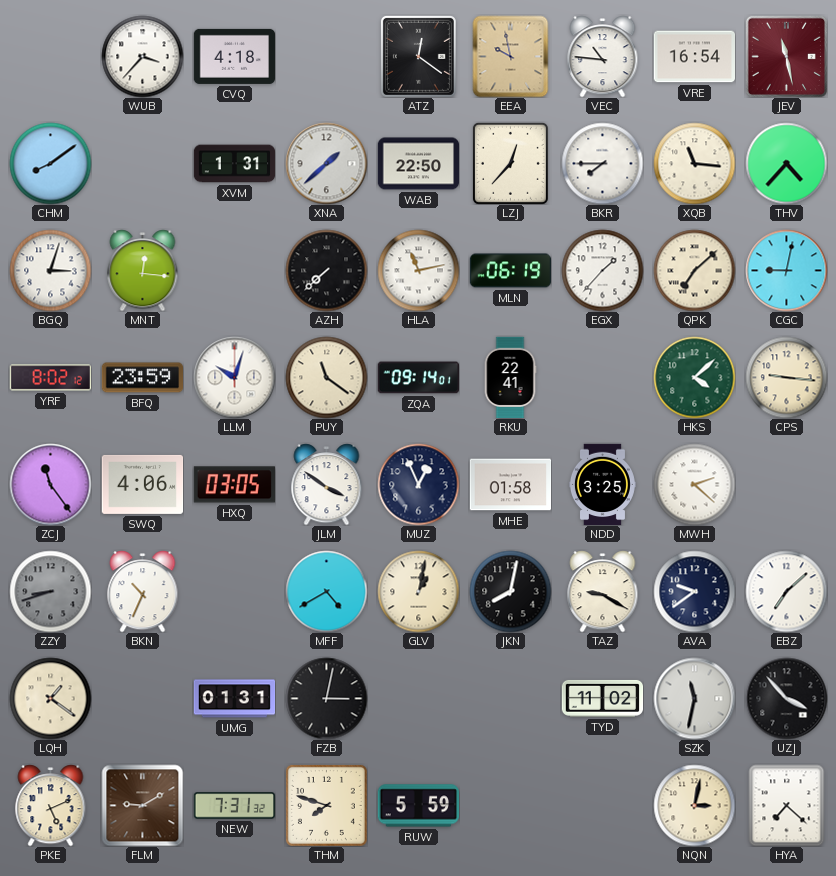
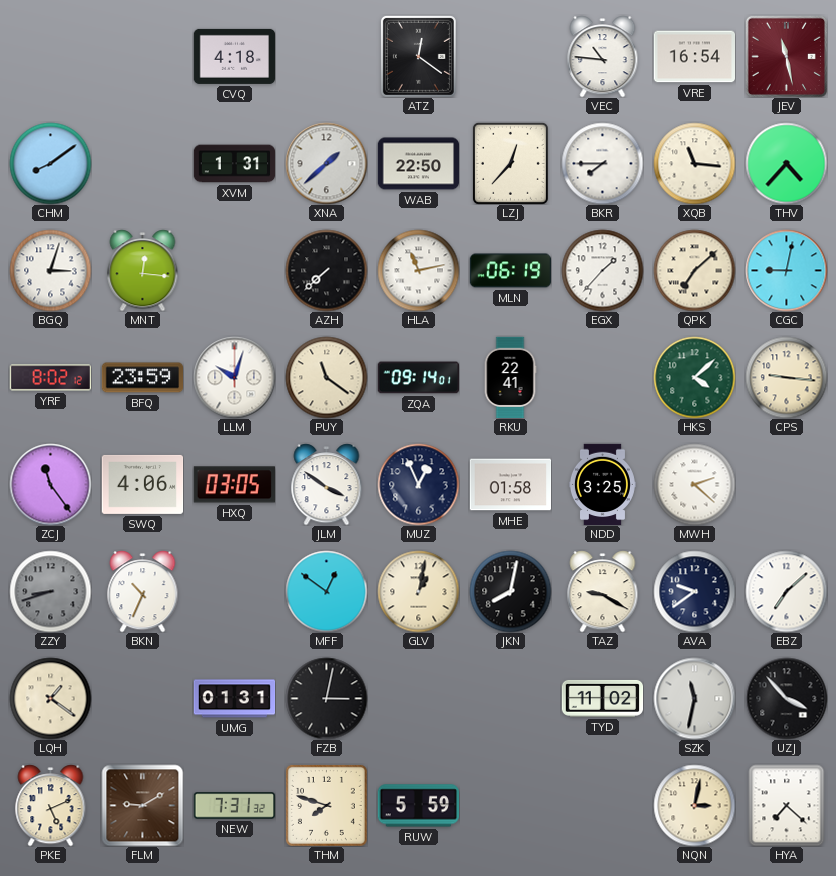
WUB: 3:37 -> none (142, 56)
EEA: 9:58 -> none (511, 56)
MFF: 4:40 -> 12:51 (326, 591)
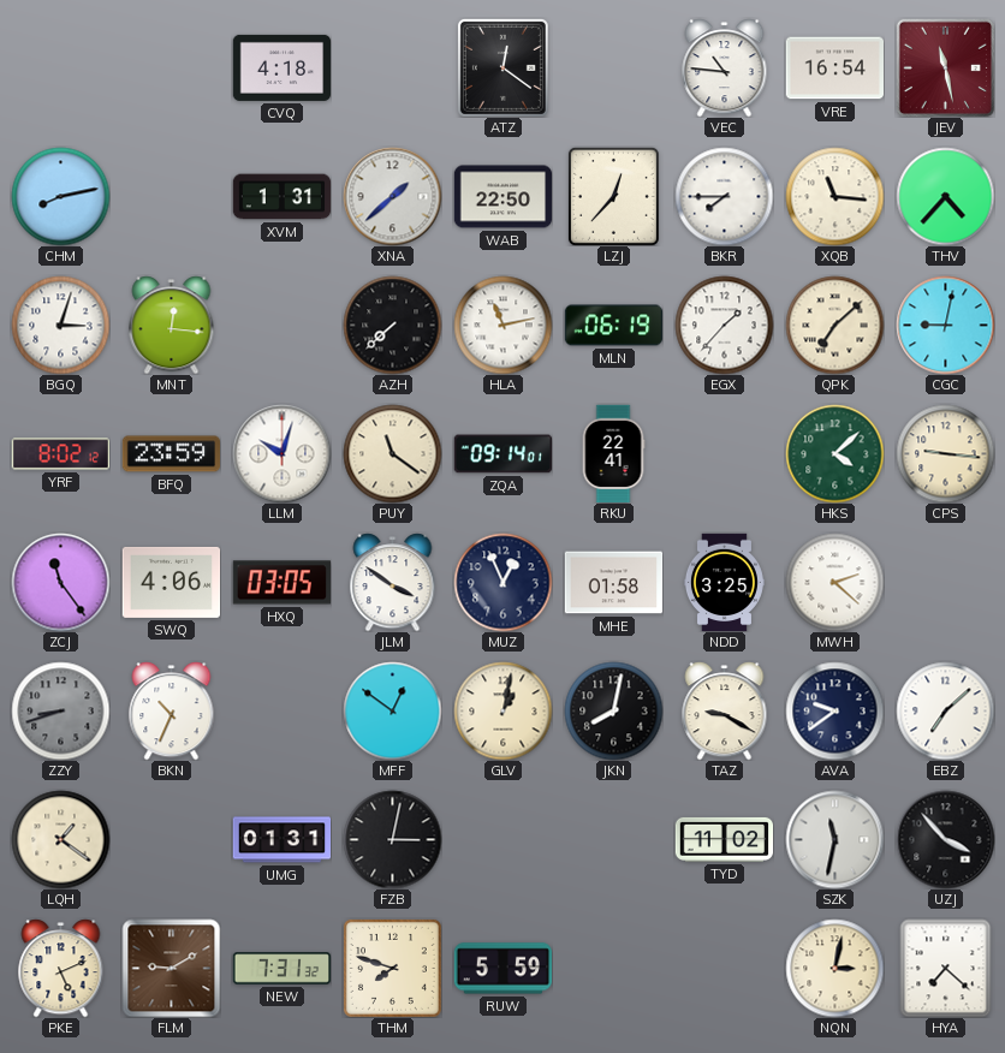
CHM: 8:09 -> 8:13 (60, 196)
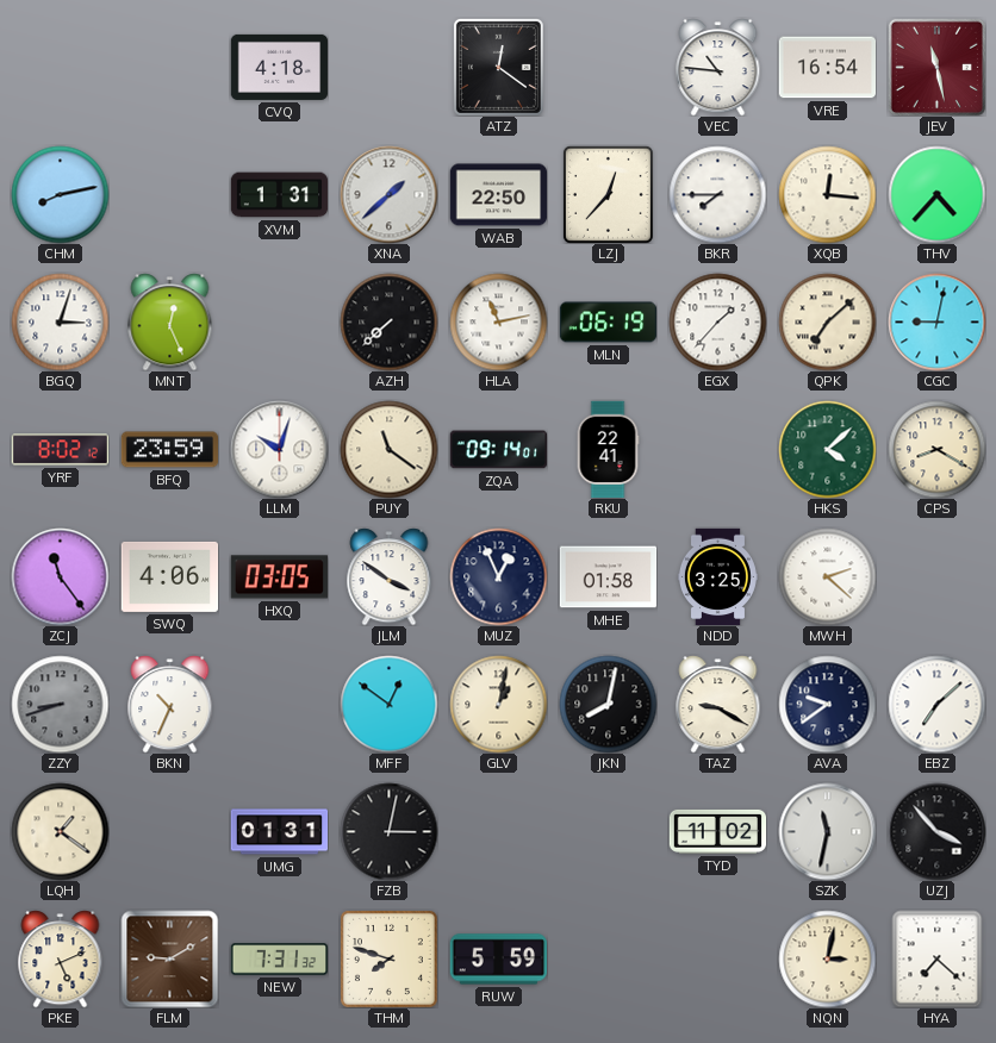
XQB: 11:16 -> 12:16 (827, 194)
MNT: 12:16 -> 12:26 (170, 321)
CPS: 9:16 -> 8:20 (936, 449)
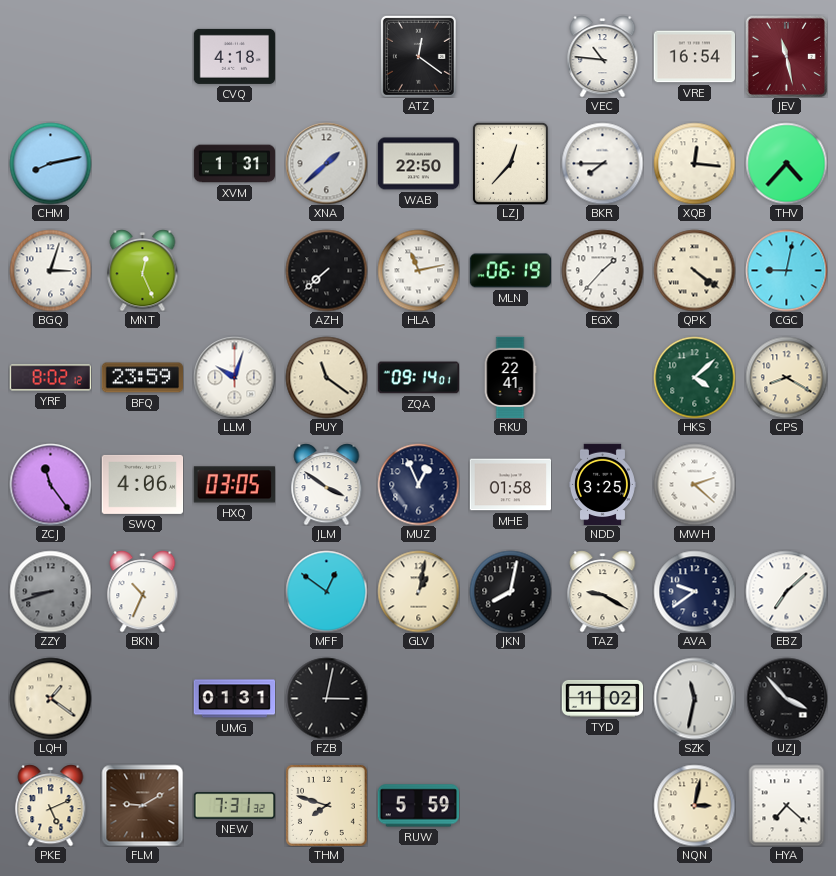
QPK: 7:08 -> 4:21 (694, 270)
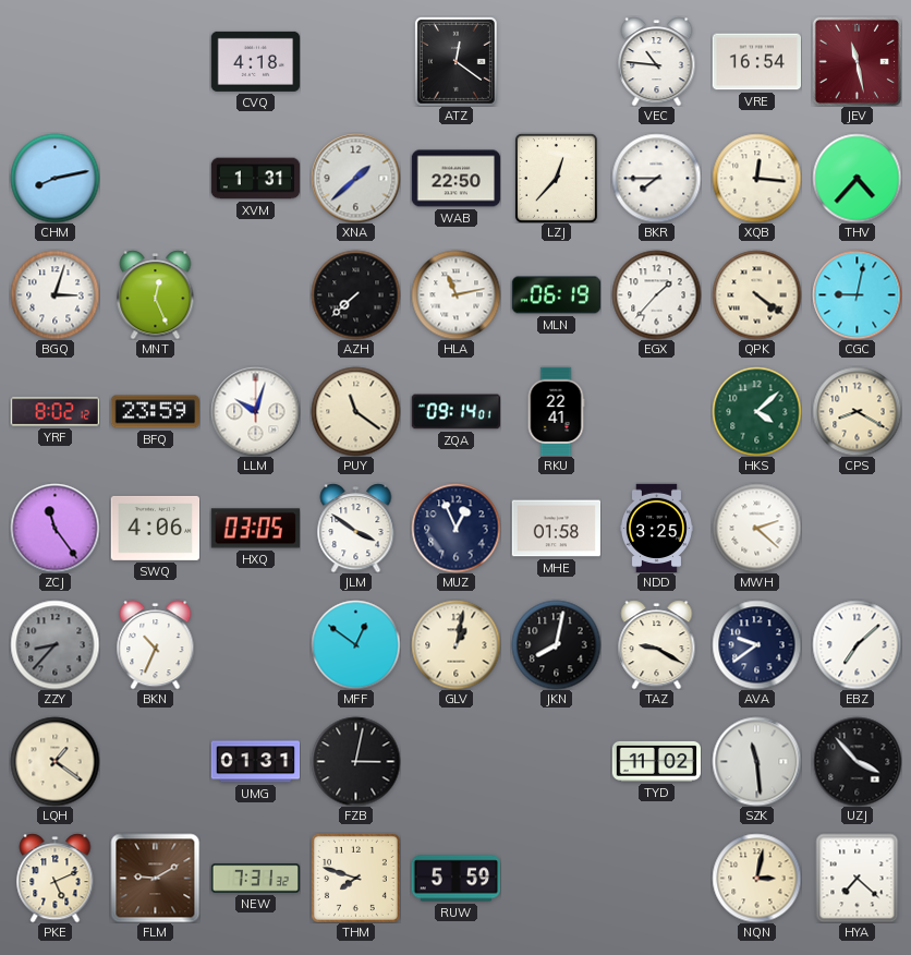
ZZY: 8:42 -> 8:37 (54, 644)
SZK: 11:32 -> 11:29 (756, 761)
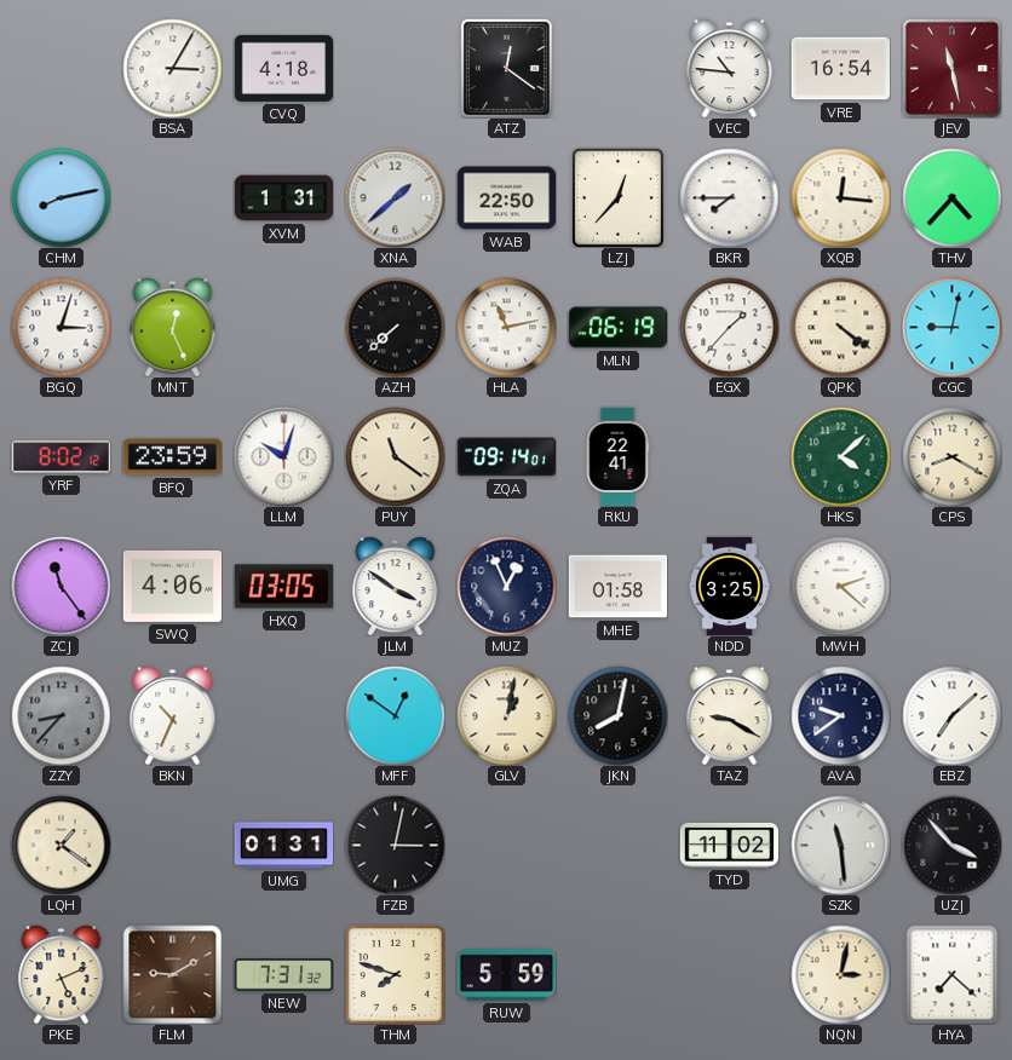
BSA: none -> 3:05 (172, 68)
